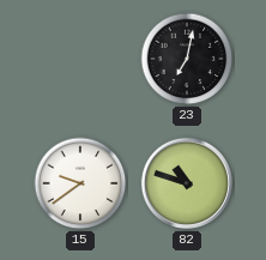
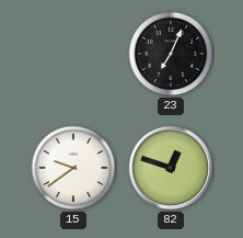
23: 7:02 -> 7:04 (171, 54)
82: 10:48 -> 12:48 (171, 168)
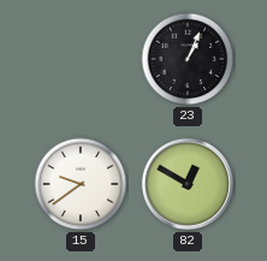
23: 7:04 -> 1:04 (188, 59)
82: 12:48 -> 12:50 (188, 184)
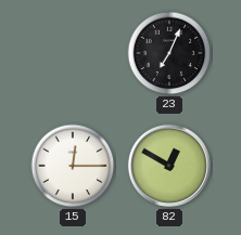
23: 1:04 -> 7:04 (169, 53)
15: 9:39 -> 12:15 (73, 166)
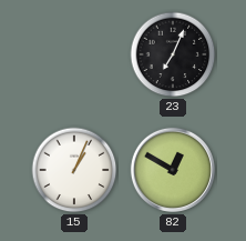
15: 12:15 -> 1:04 (74, 170)
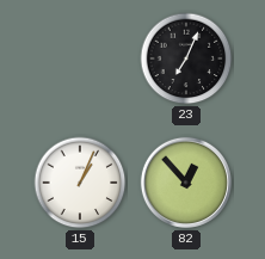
82: 12:50 -> 12:53 (186, 183)
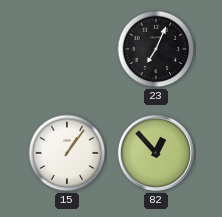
15: 1:04 -> 1:06 (67, 153)
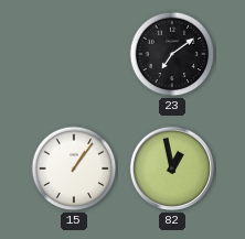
23: 7:04 -> 7:09 (172, 54)
82: 12:53 -> 12:58 (172, 169)
